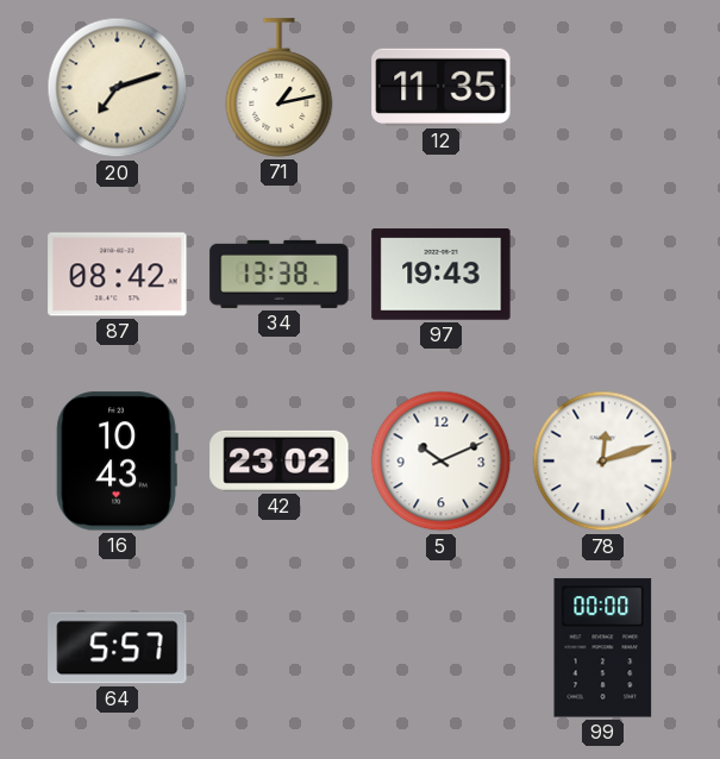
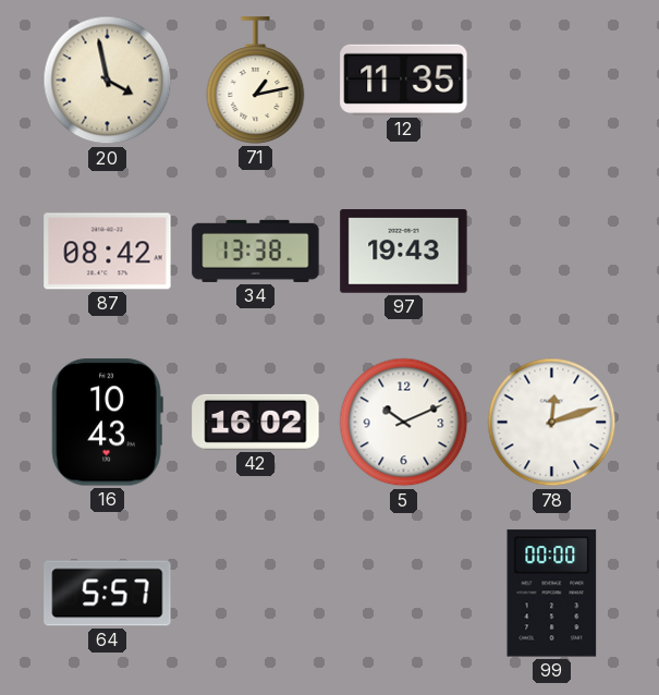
20: 7:12 -> 3:58 (108, 81)
42: 23:02 -> 16:02 (256, 422)
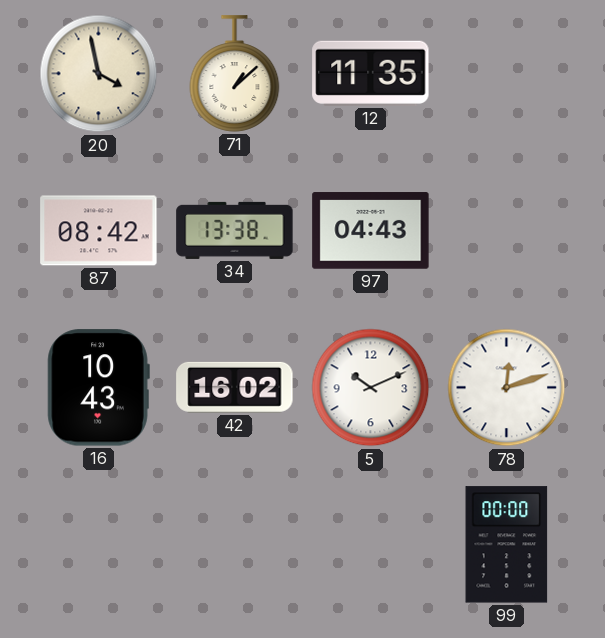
71: 1:13 -> 1:08 (235, 74)
97: 19:43 -> 04:43 (371, 231)
64: 5:57 -> none (108, 594)
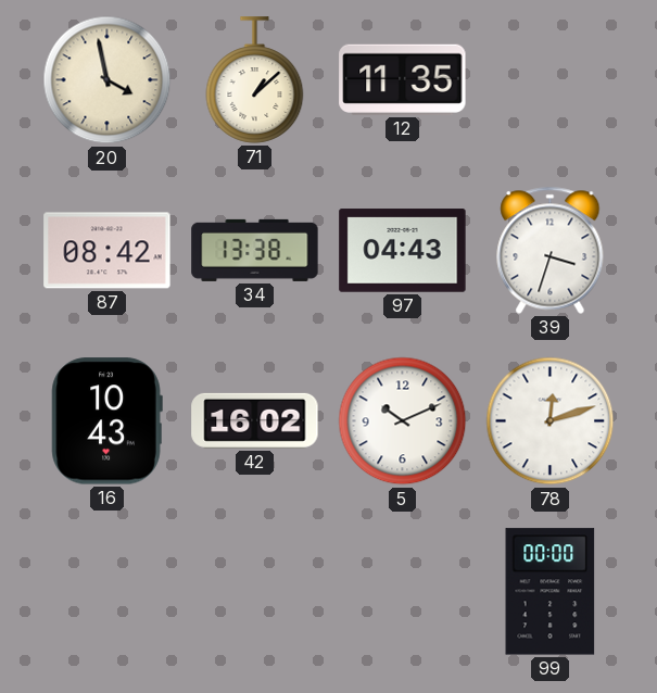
39: none -> 3:33 (551, 250)
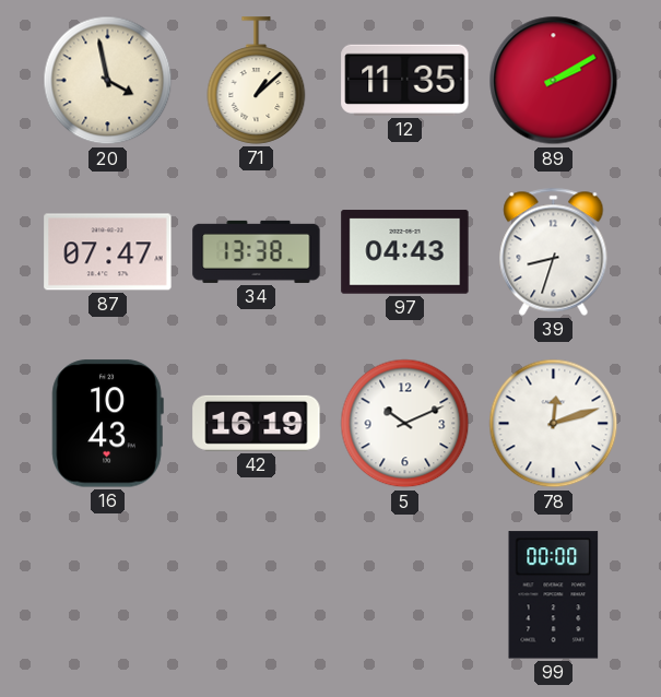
89: none -> 2:10 (554, 81)
87: 08:42 -> 07:47 (108, 252)
39: 3:33 -> 8:33 (554, 251)
42: 16:02 -> 16:19 (257, 423)
